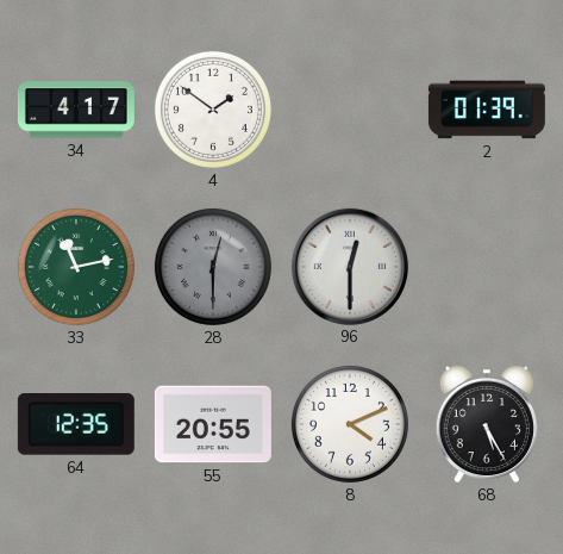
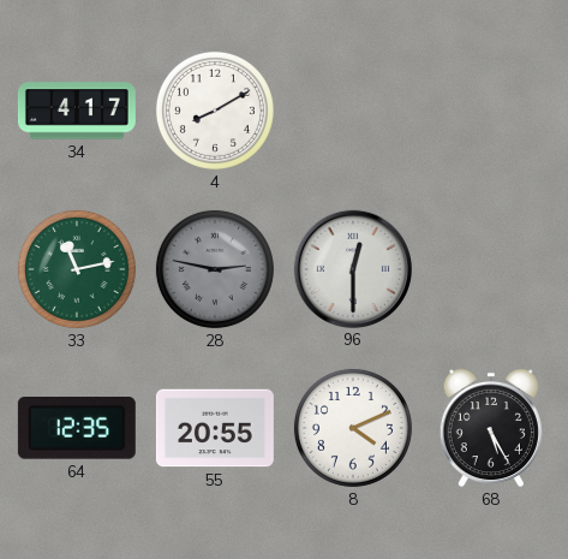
4: 1:51 -> 8:10 (215, 111)
2: 01:39 -> none (487, 110)
28: 12:30 -> 2:47 (215, 269)
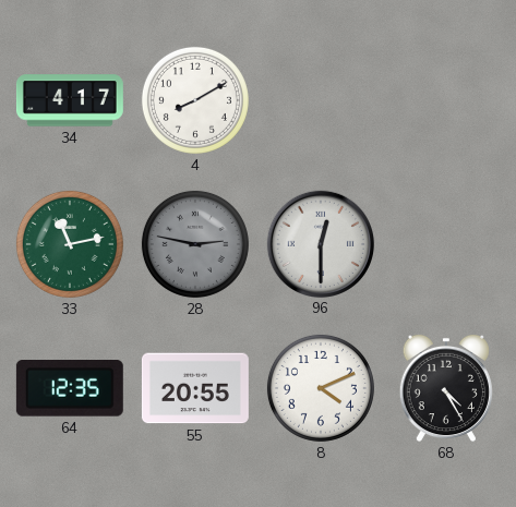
68: 5:25 -> 4:25 (446, 388)
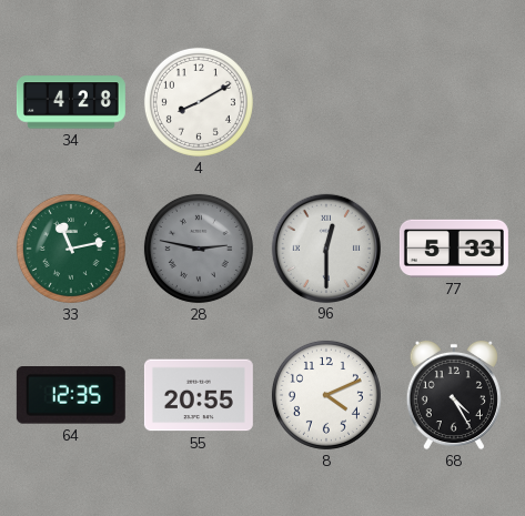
34: 4:17 -> 4:28 (71, 102)
77: none -> 5:33 (454, 249)
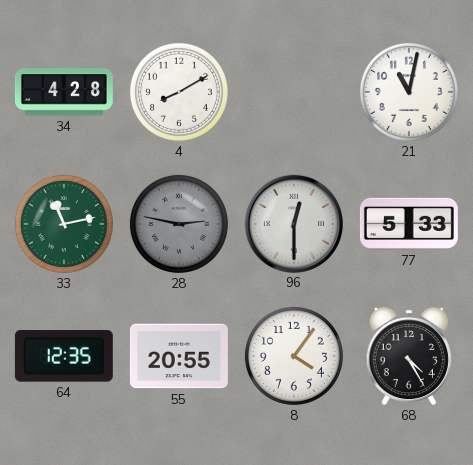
21: none -> 11:02 (409, 92)
8: 4:11 -> 4:06 (294, 356)
